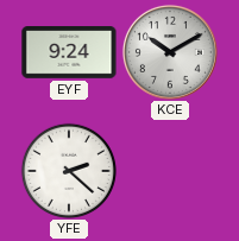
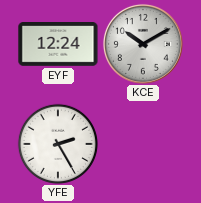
EYF: 9:24 -> 12:24 (58, 45)
YFE: 2:22 -> 2:25 (57, 143)
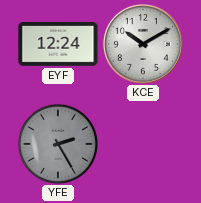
YFE dial: white -> grey (57, 143)
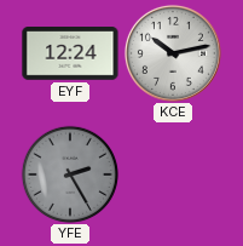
KCE: 10:10 -> 10:13 (173, 53)
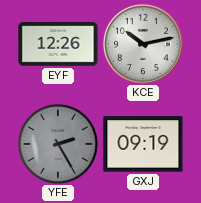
EYF: 12:24 -> 12:26 (58, 45)
GXJ: none -> 09:19 (143, 144)
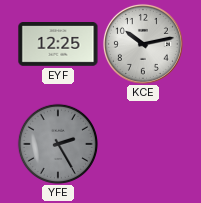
EYF: 12:26 -> 12:25 (58, 45)
GXJ: 09:19 -> none (143, 144)
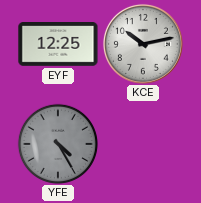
YFE: 2:25 -> 4:25 (57, 143)
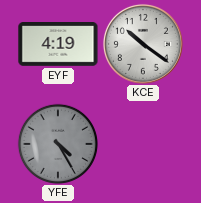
EYF: 12:25 -> 4:19 (58, 45)
KCE: 10:13 -> 10:21 (143, 44)
